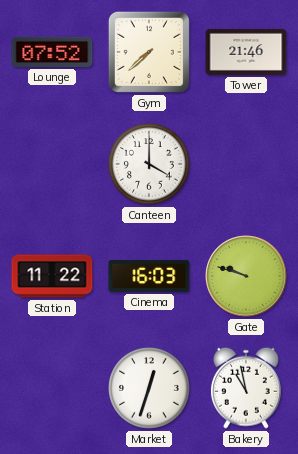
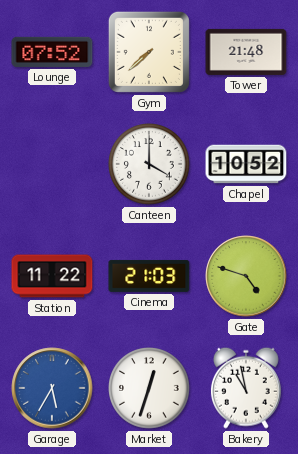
Tower: 21:46 -> 21:48 (246, 52)
Chapel: none -> 10:52 (246, 164)
Cinema: 16:03 -> 21:03 (149, 276)
Gate: 9:48 -> 4:48 (246, 276)
Garage: none -> 5:35 (52, 388)
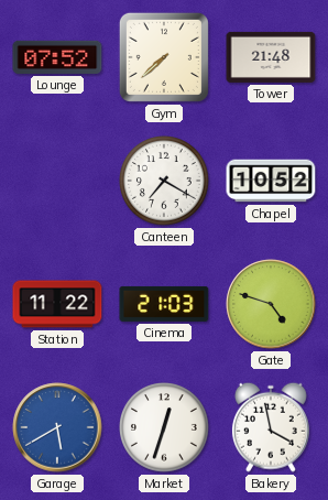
Canteen: 4:00 -> 7:20 (165, 182)
Garage: 5:35 -> 5:40 (57, 427)
Bakery: 10:58 -> 3:58 (271, 427)
